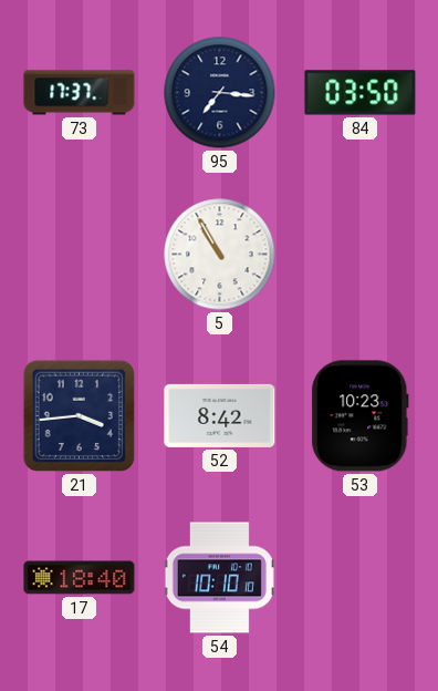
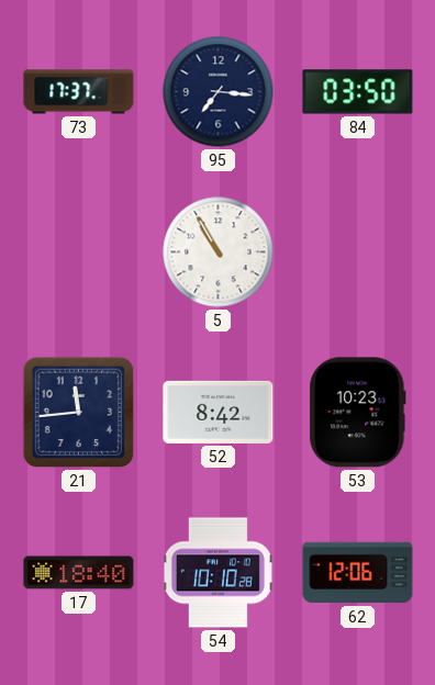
21: 3:44 -> 11:44 (78, 412)
54: 10:10:10 -> 10:10:28 (217, 573)
62: none -> 12:06 (358, 573)
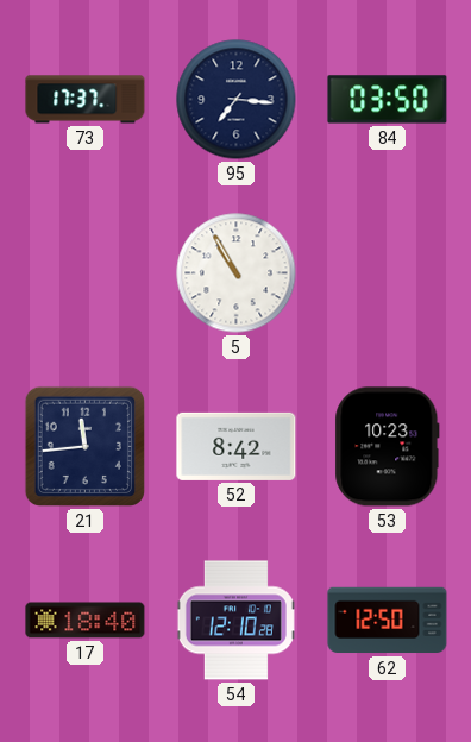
54: 10:10 -> 12:10 (235, 621)
62: 12:06 -> 12:50 (388, 621)
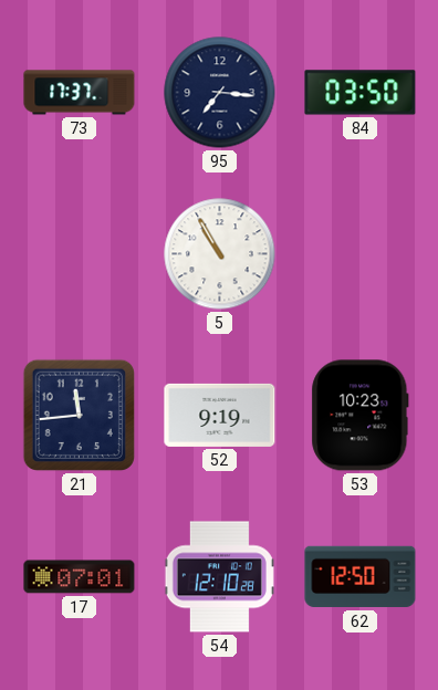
52: 8:42 -> 9:19 (220, 415)
17: 18:40 -> 07:01 (80, 577)
